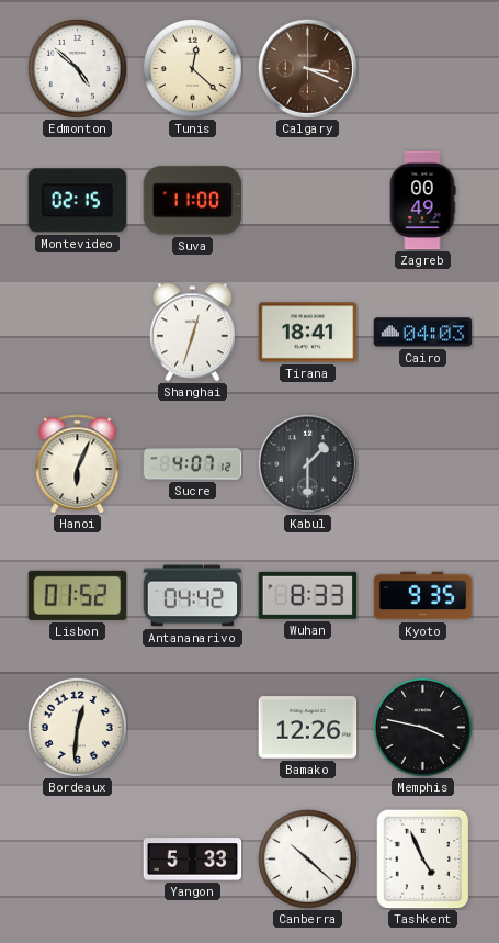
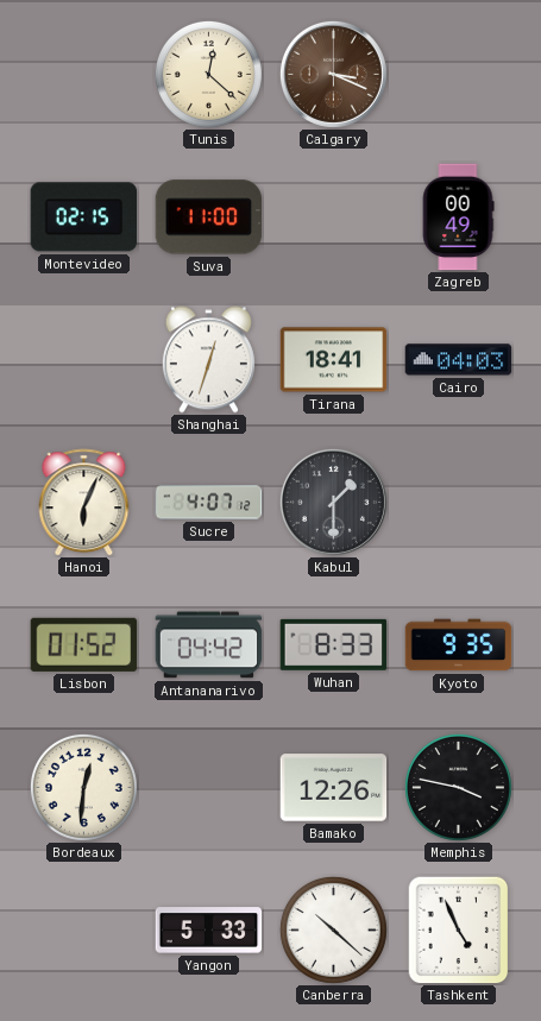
Edmonton: 4:52 -> none (77, 68)
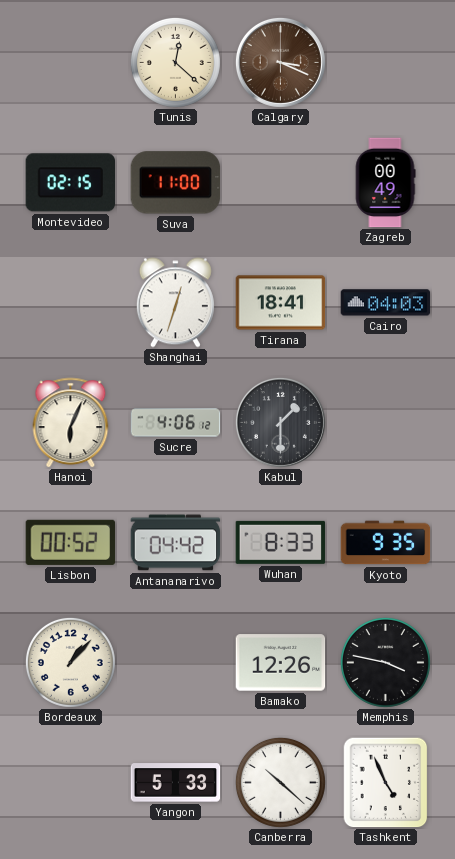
Sucre: 4:07 -> 4:06 (176, 423)
Lisbon: 01:52 -> 00:52 (71, 542)
Bordeaux: 12:31 -> 1:07 (70, 662)
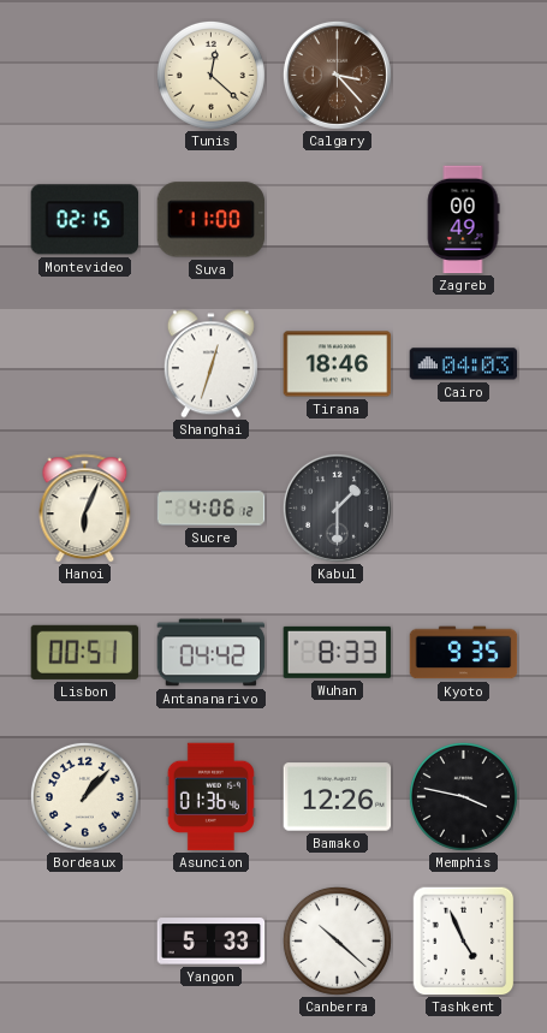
Calgary: 3:19 -> 3:23 (337, 75)
Tirana: 18:41 -> 18:46 (338, 364)
Lisbon: 00:52 -> 00:51 (85, 652)
Asuncion: none -> 01:36 (210, 797)
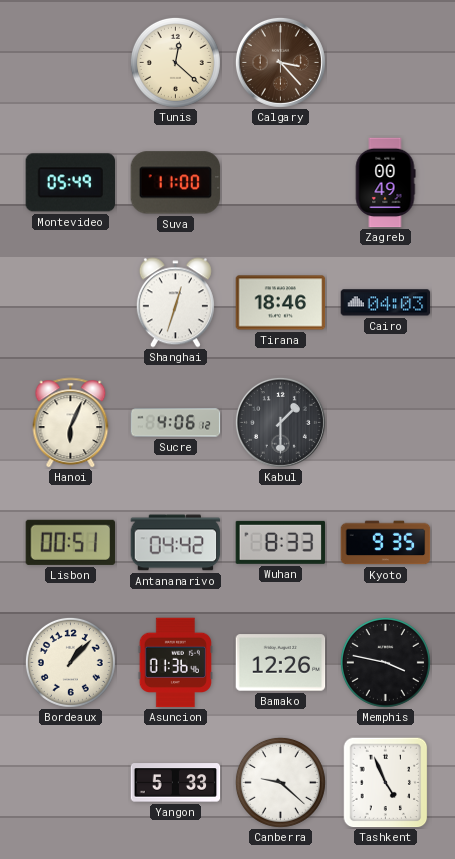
Montevideo: 02:15 -> 05:49 (70, 183)
Canberra: 10:22 -> 9:22 (280, 782)
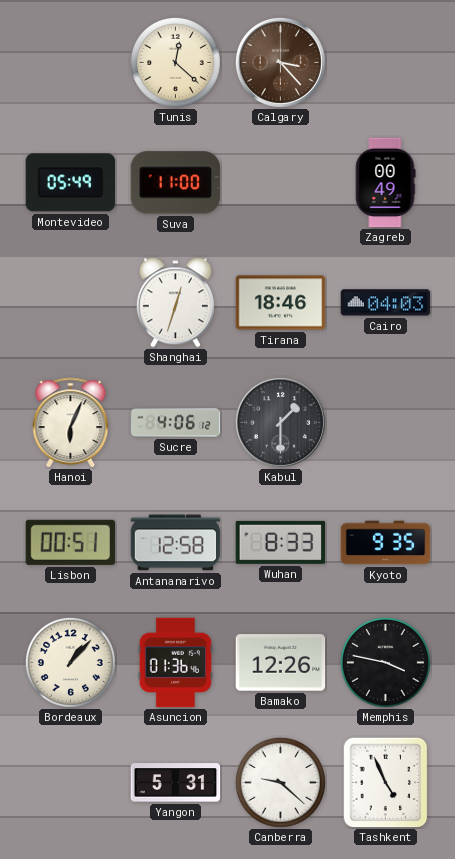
Antananarivo: 04:42 -> 12:58 (176, 543)
Yangon: 5:33 -> 5:31 (176, 783)
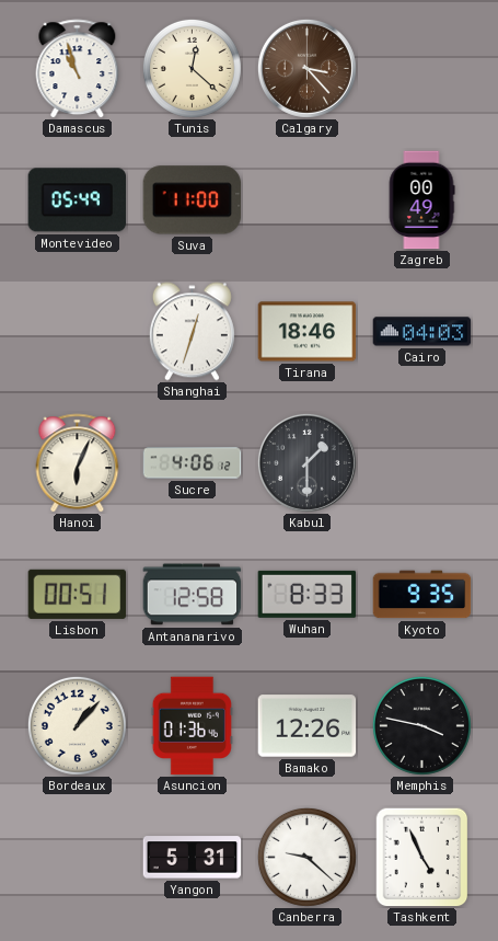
Damascus: none -> 10:57 (78, 69)
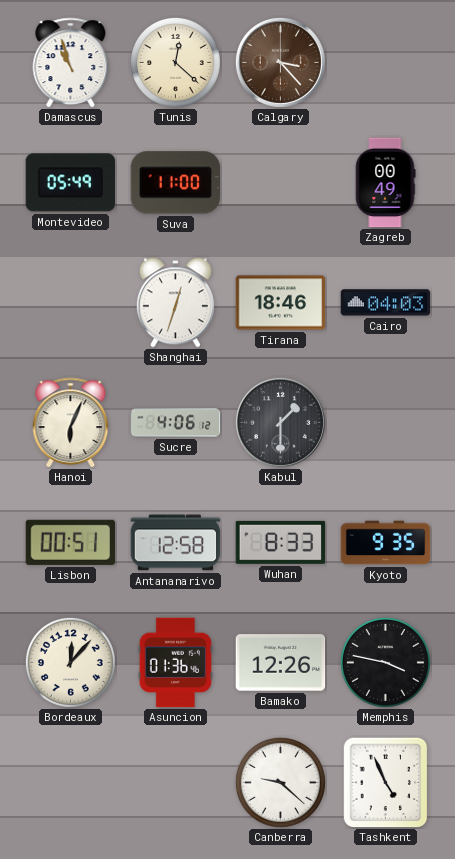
Bordeaux: 1:07 -> 12:07 (70, 662)
Yangon: 5:31 -> none (193, 858)
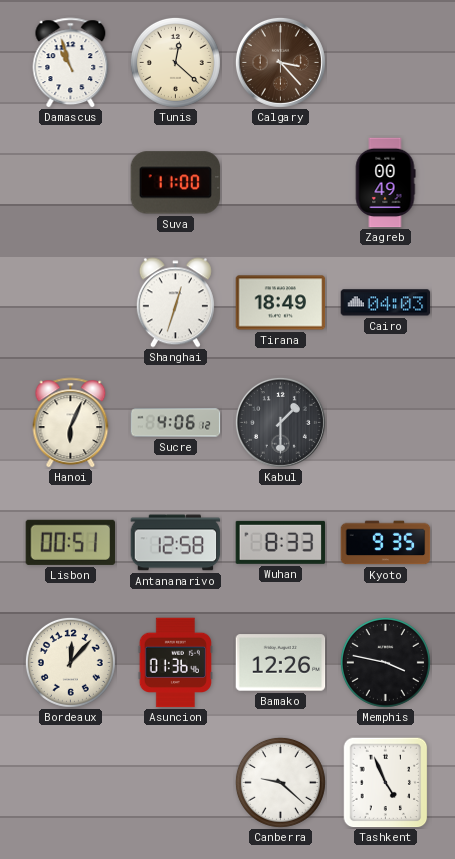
Montevideo: 05:49 -> none (70, 183)
Tirana: 18:46 -> 18:49 (281, 303)
